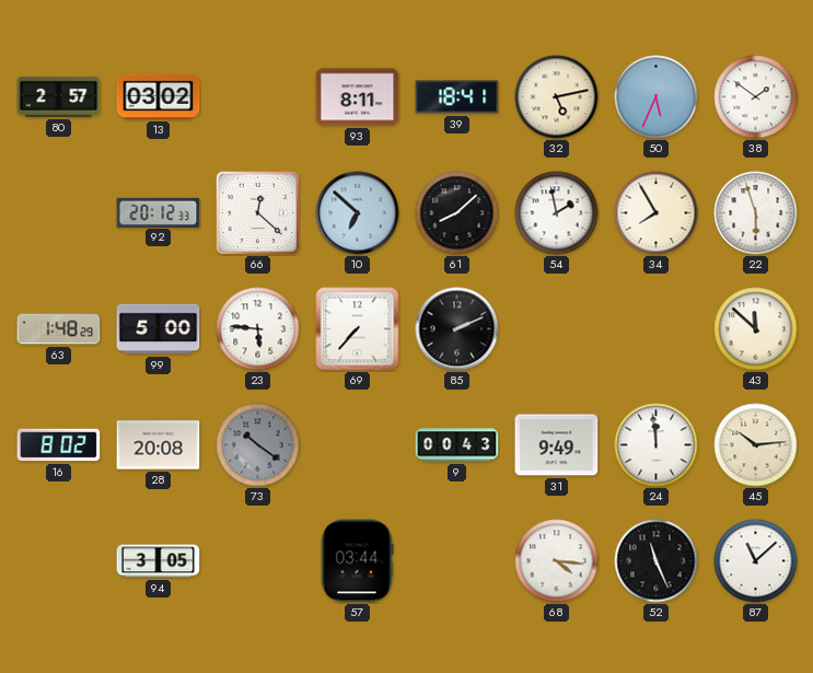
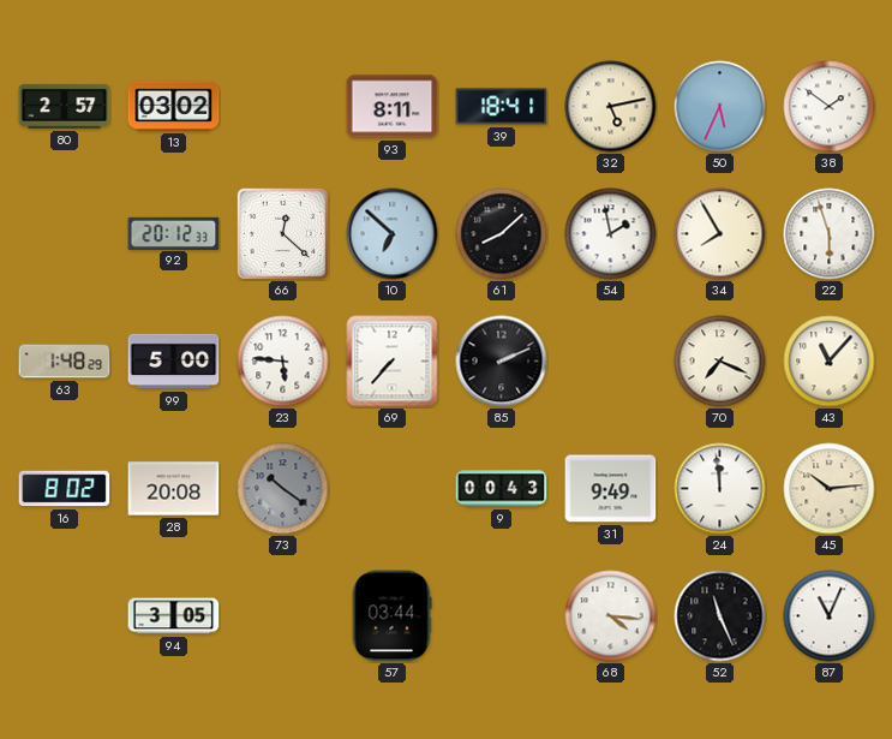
70: none -> 7:19 (720, 362)
43: 11:52 -> 11:07 (830, 362)
87: 11:08 -> 11:04 (830, 616)
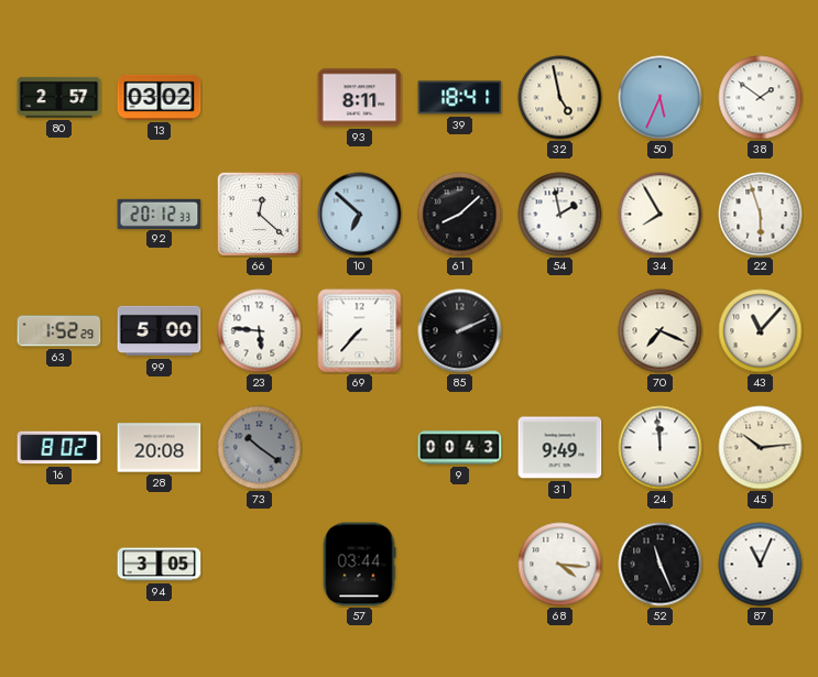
32: 5:13 -> 4:58 (560, 98)
63: 1:48 -> 1:52 (59, 331)
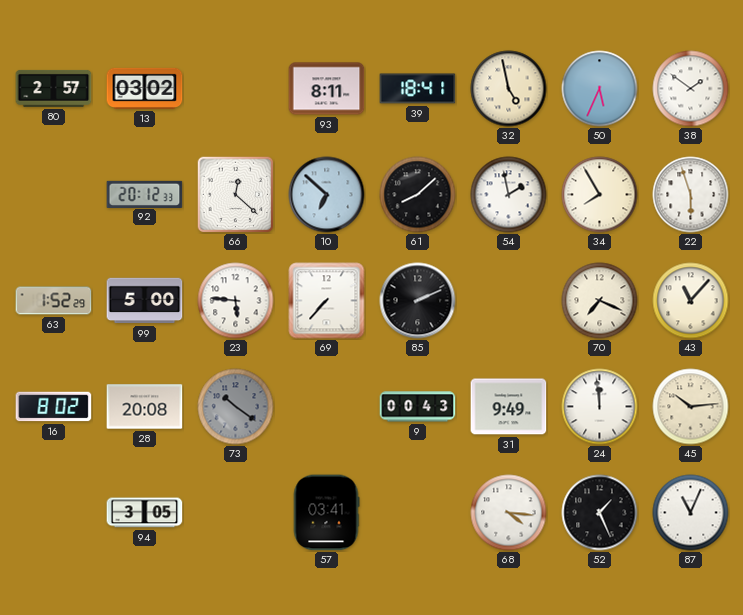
57: 03:44 -> 03:41 (326, 513)
52: 11:26 -> 1:26 (600, 513)
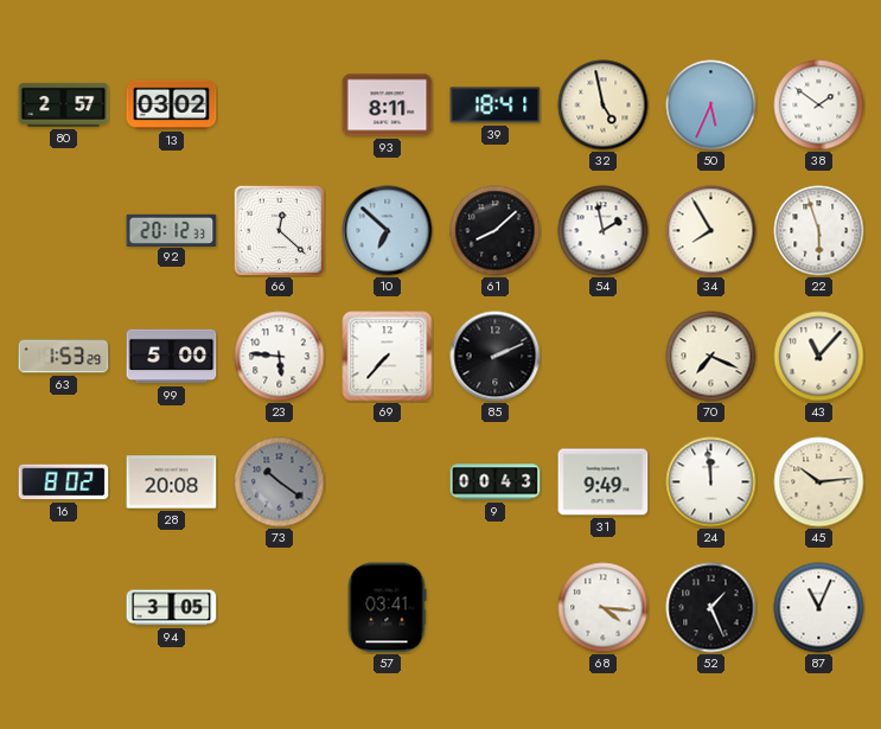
63: 1:52 -> 1:53 (64, 357)
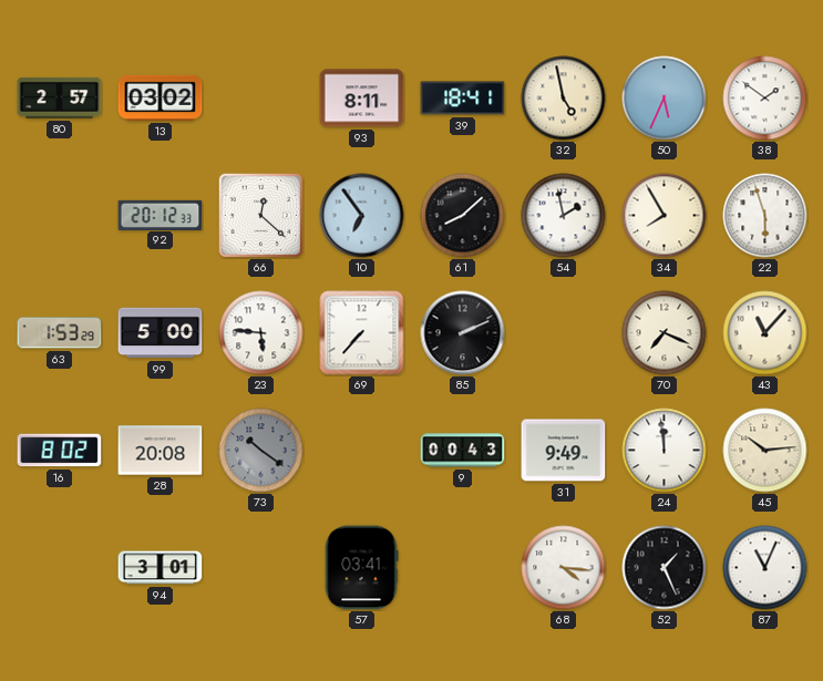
10: 6:52 -> 6:54 (362, 216)
94: 3:05 -> 3:01 (161, 568)
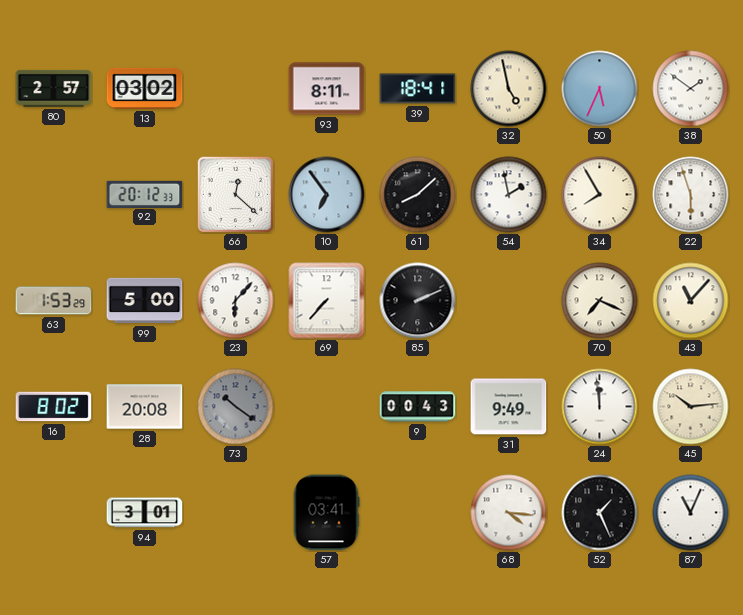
23: 5:46 -> 6:07 (236, 301)
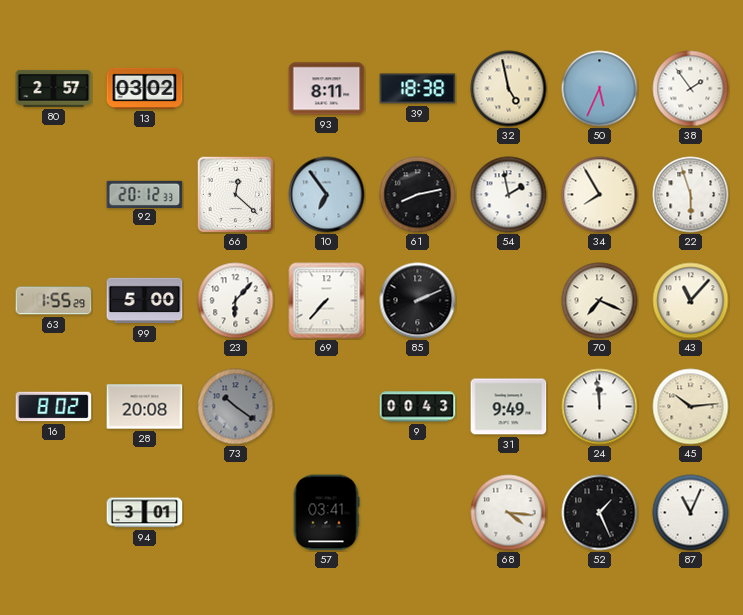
39: 18:41 -> 18:38 (418, 89)
38: 1:51 -> 1:54 (691, 89)
61: 8:08 -> 8:13 (418, 195)
63: 1:53 -> 1:55 (54, 301)
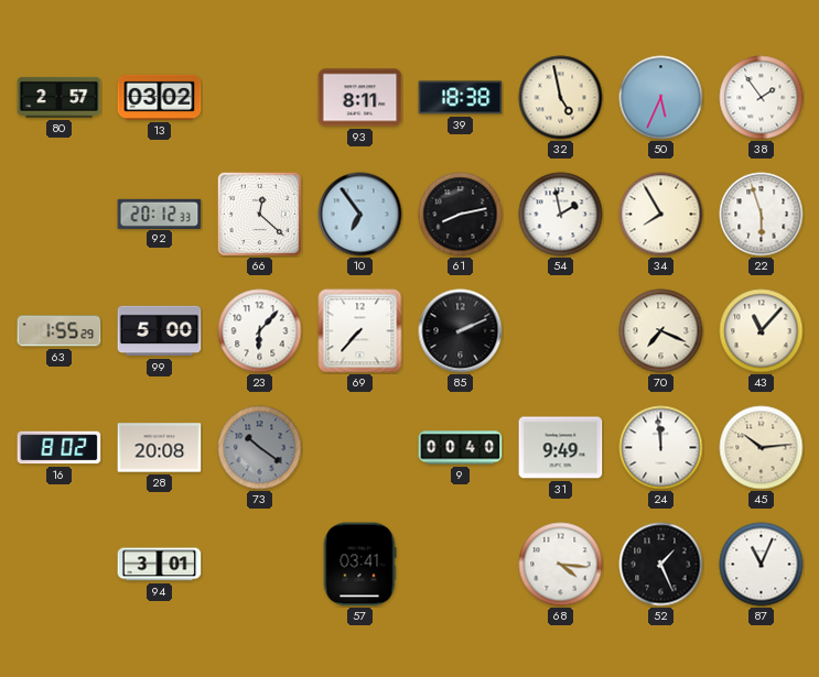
9: 00:43 -> 00:40 (461, 448)
